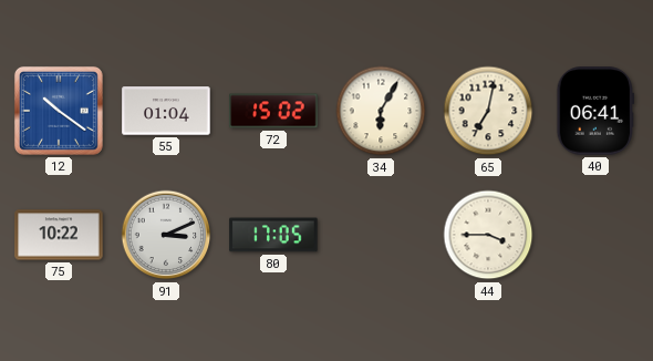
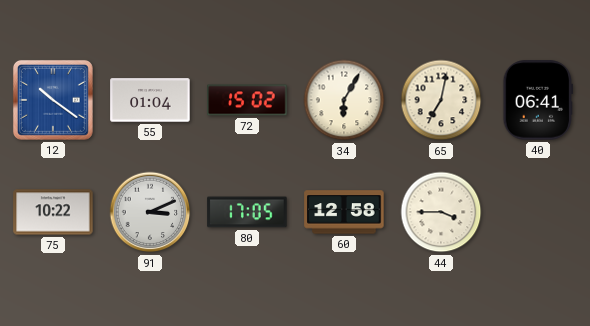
60: none -> 12:58 (344, 212)
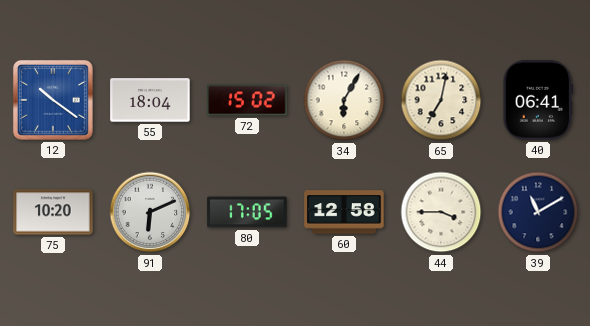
55: 01:04 -> 18:04 (150, 100)
75: 10:22 -> 10:20 (53, 212)
91: 3:11 -> 6:11 (150, 212)
39: none -> 11:10 (538, 212)
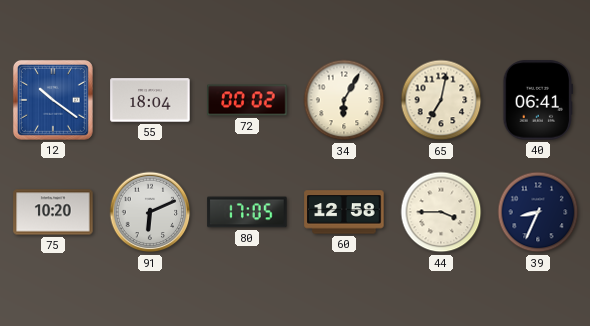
72: 15:02 -> 00:02 (247, 100)
39: 11:10 -> 8:34 (538, 212)
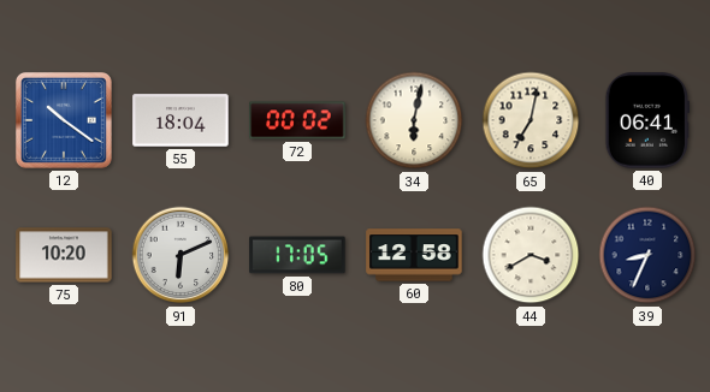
34: 6:05 -> 6:02 (414, 120)
44: 3:45 -> 3:40 (531, 255)
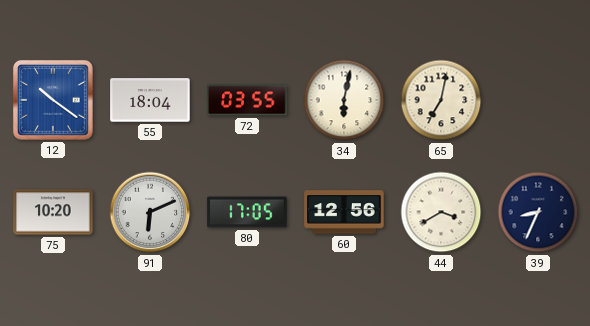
72: 00:02 -> 03:55 (247, 100)
40: 06:41 -> none (646, 120)
60: 12:58 -> 12:56 (344, 212)
